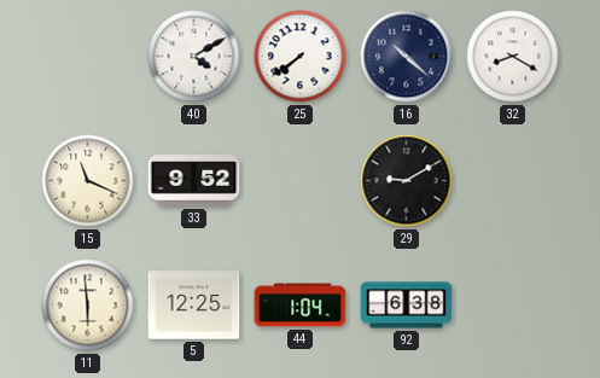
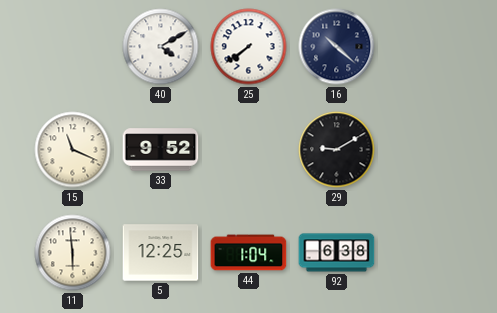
32: 8:20 -> none (513, 57)
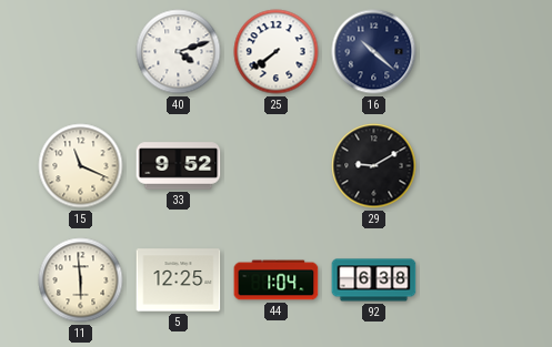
40: 4:10 -> 4:12 (179, 52)
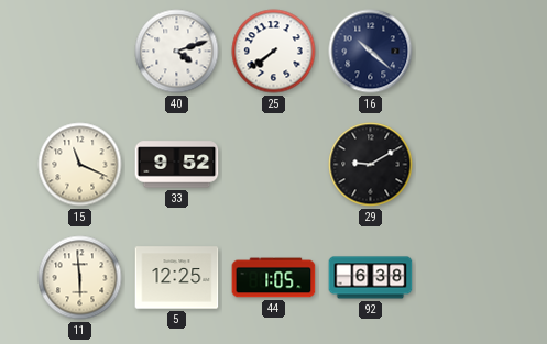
44: 1:04 -> 1:05 (274, 278)
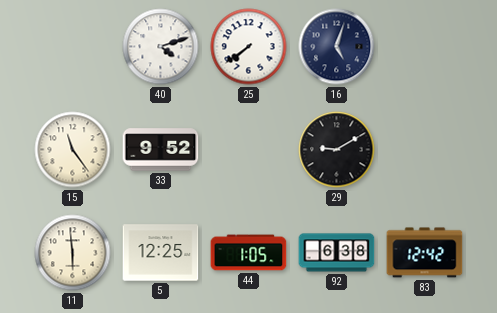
16: 10:22 -> 5:03 (337, 47)
15: 11:19 -> 11:24 (73, 150)
83: none -> 12:42 (425, 253)
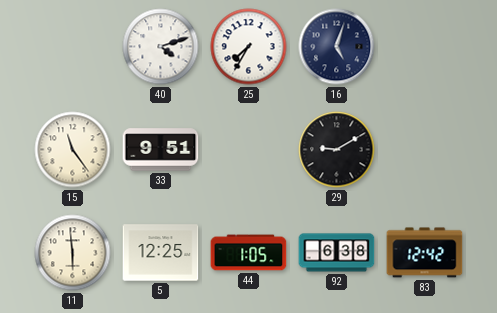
25: 7:39 -> 7:35 (249, 47)
33: 9:52 -> 9:51 (161, 150)
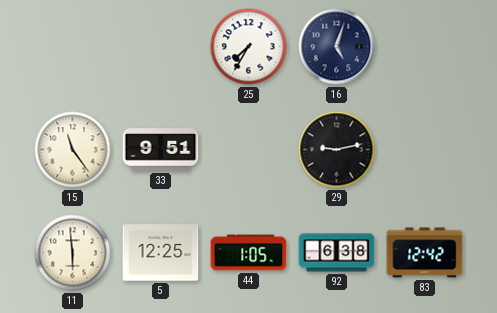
40: 4:12 -> none (161, 47)
29: 9:10 -> 9:13 (337, 150)
